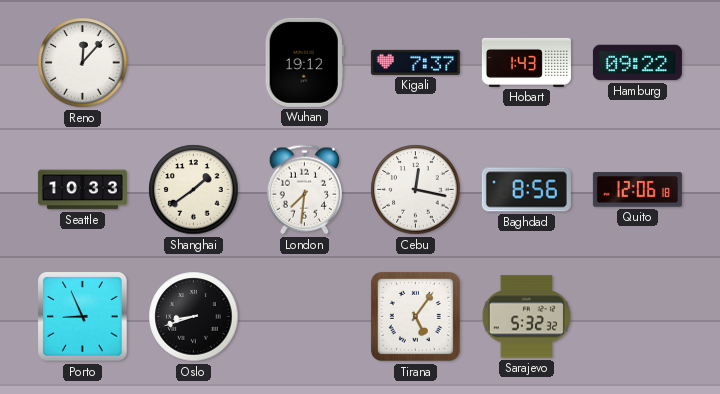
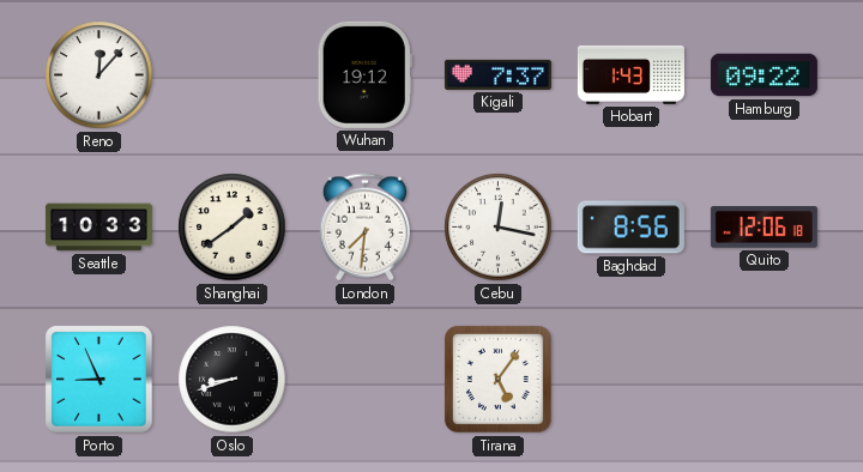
Sarajevo: 5:32 -> none (526, 317)
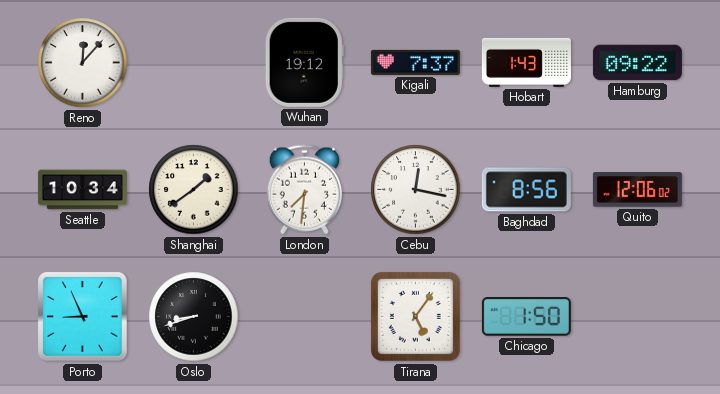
Seattle: 10:33 -> 10:34 (82, 190)
Quito: 12:06:18 -> 12:06:02 (637, 190)
Chicago: none -> 1:50 (526, 317)
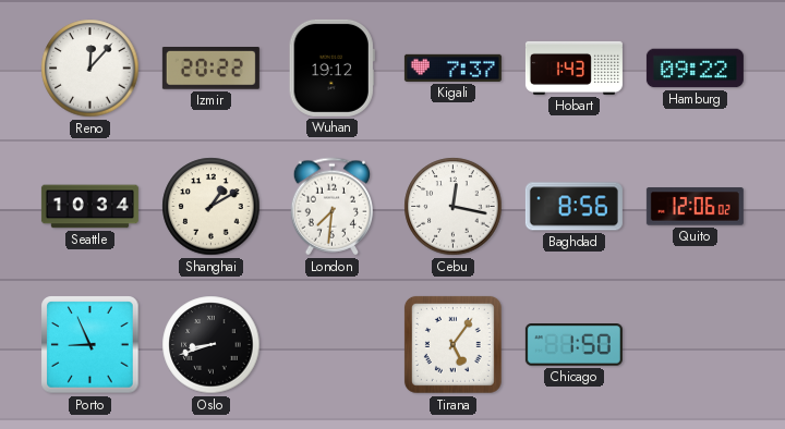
Izmir: none -> 20:22 (210, 69)
Shanghai: 1:39 -> 1:10 (212, 207)
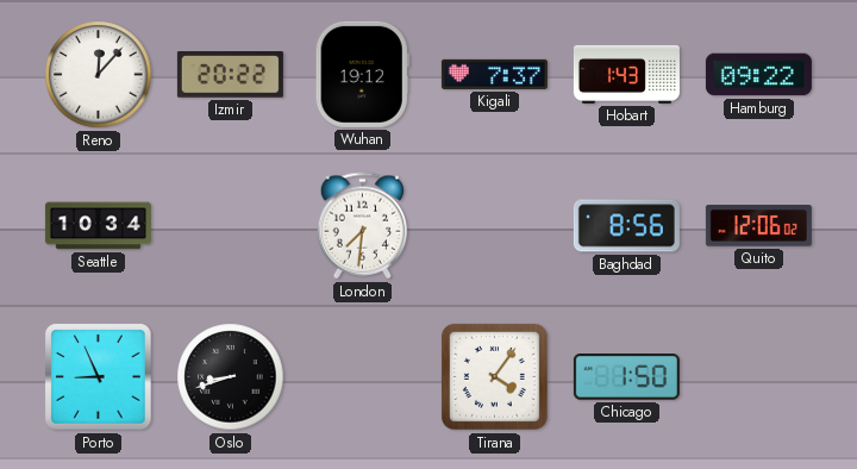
Shanghai: 1:10 -> none (212, 207)
Cebu: 12:17 -> none (454, 207)
Tirana: 5:06 -> 4:06 (494, 376)
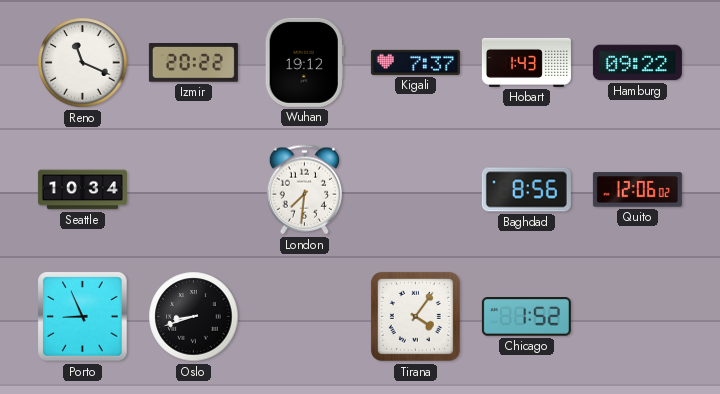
Reno: 12:07 -> 11:19 (83, 63)
Chicago: 1:50 -> 1:52 (526, 317)
